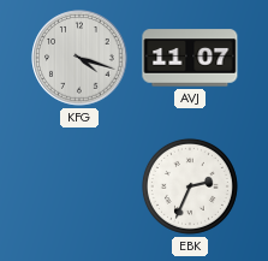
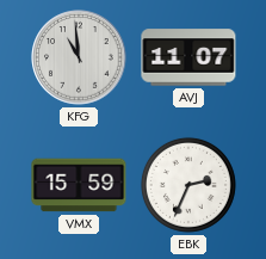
KFG: 4:18 -> 10:59 (79, 57)
VMX: none -> 15:59 (79, 185)
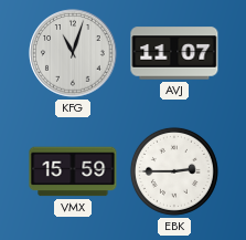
KFG: 10:59 -> 11:03 (73, 53)
EBK: 2:34 -> 2:45 (174, 171)
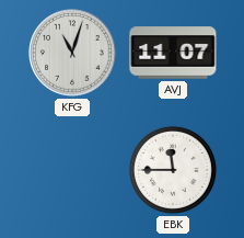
VMX: 15:59 -> none (73, 171)
EBK: 2:45 -> 11:45 (173, 170)
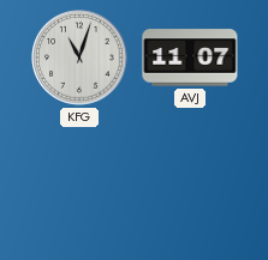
EBK: 11:45 -> none (173, 170)
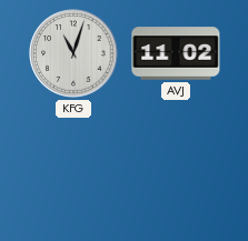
AVJ: 11:07 -> 11:02 (176, 53)
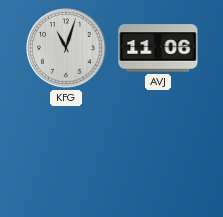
AVJ: 11:02 -> 11:06 (158, 48)
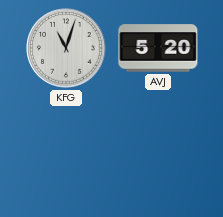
AVJ: 11:06 -> 5:20 (158, 48)
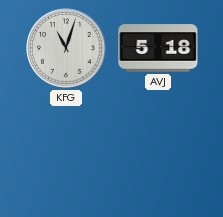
AVJ: 5:20 -> 5:18 (158, 48)
